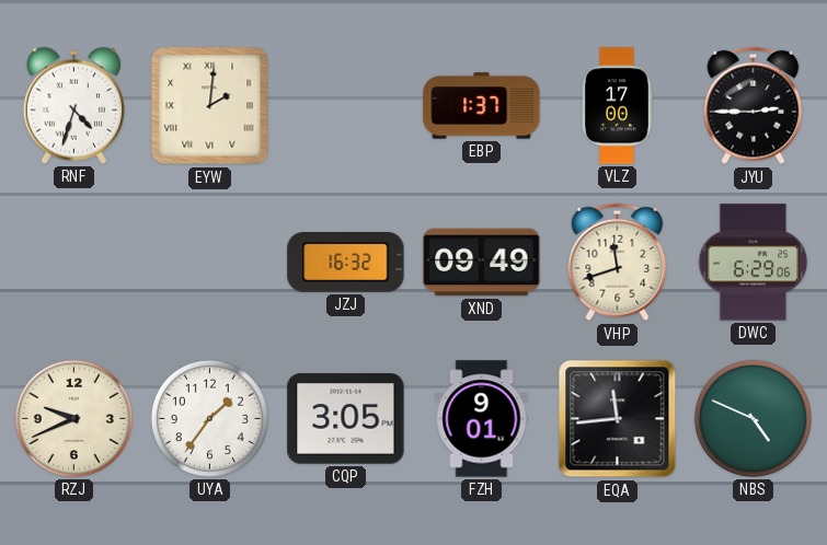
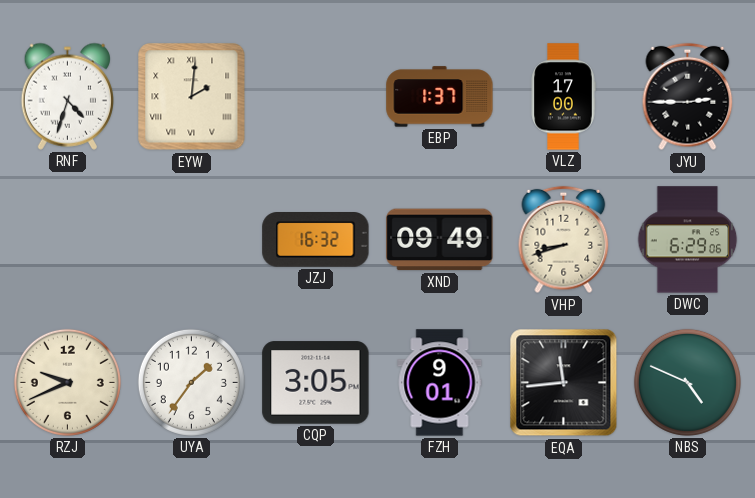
VHP: 11:42 -> 8:42 (564, 240)
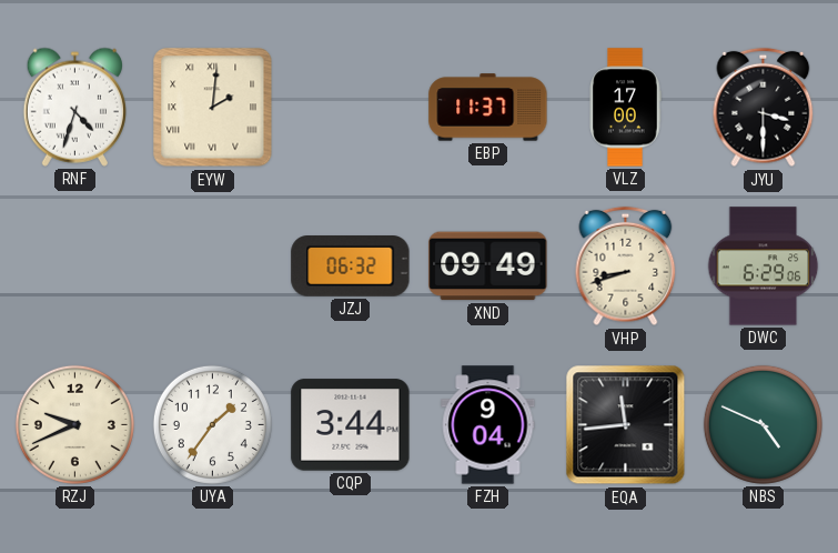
EBP: 1:37 -> 11:37 (488, 108)
JYU: 2:45 -> 3:30 (764, 108)
JZJ: 16:32 -> 06:32 (351, 267)
CQP: 3:05 -> 3:44 (351, 425)
FZH: 9:01 -> 9:04 (488, 425)
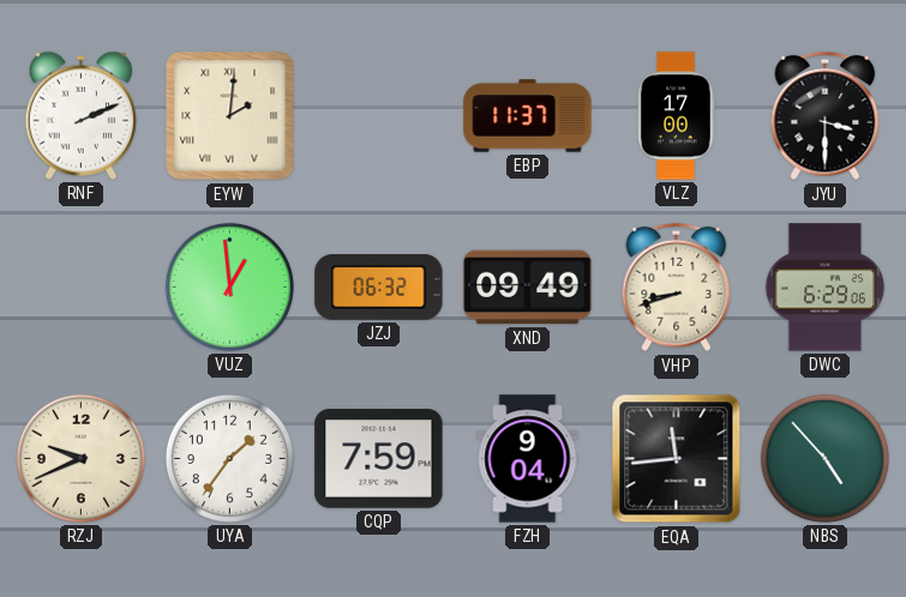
RNF: 4:33 -> 2:11 (80, 115)
VUZ: none -> 12:59 (229, 287)
CQP: 3:44 -> 7:59 (379, 459)
NBS: 4:49 -> 4:53 (824, 458)
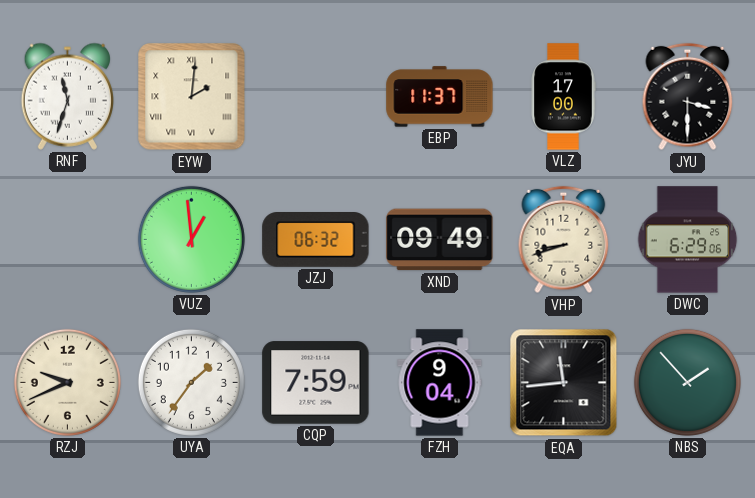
RNF: 2:11 -> 11:33 (67, 96)
NBS: 4:53 -> 1:53 (687, 382)
